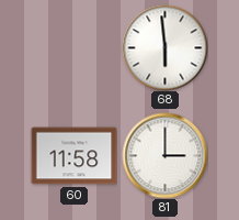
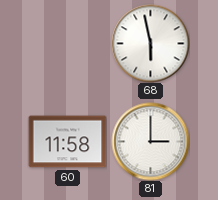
68: 5:59 -> 5:58 (150, 43)
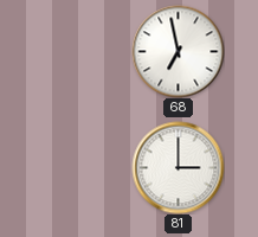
68: 5:58 -> 6:58 (178, 51)
60: 11:58 -> none (67, 142)
